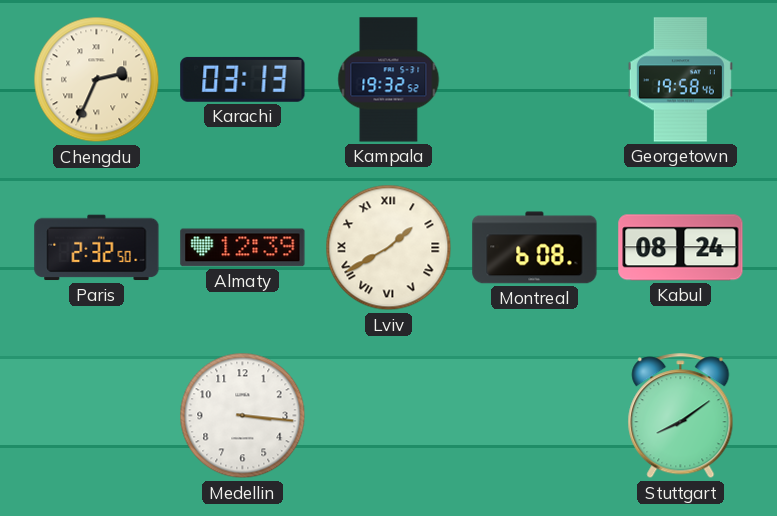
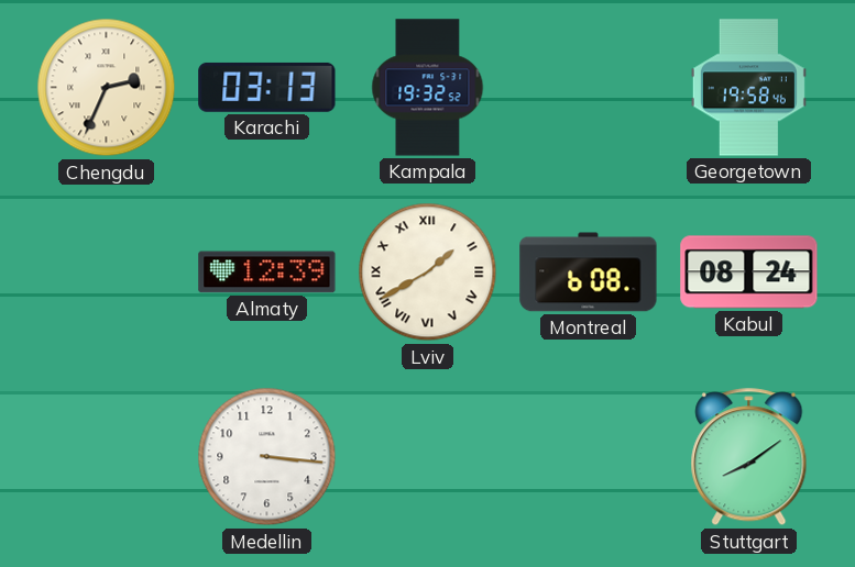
Paris: 2:32 -> none (97, 248)
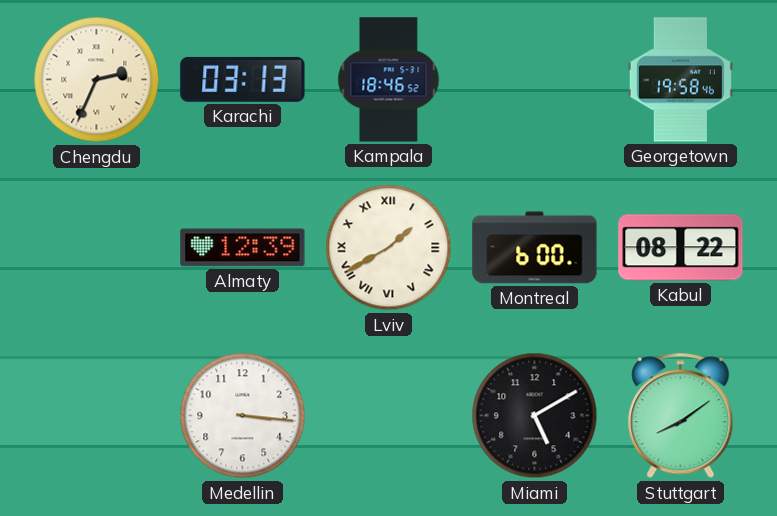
Kampala: 19:32 -> 18:46 (389, 80)
Montreal: 6:08 -> 6:00 (535, 248)
Kabul: 08:24 -> 08:22 (681, 248)
Miami: none -> 5:10 (535, 416)
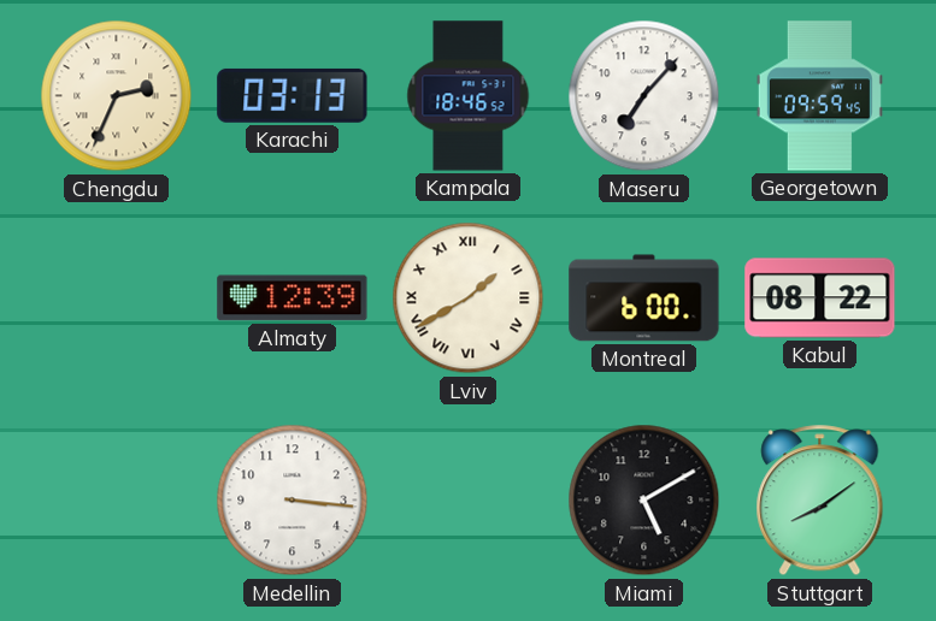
Maseru: none -> 7:07 (644, 96)
Georgetown: 19:58 -> 09:59 (819, 96)
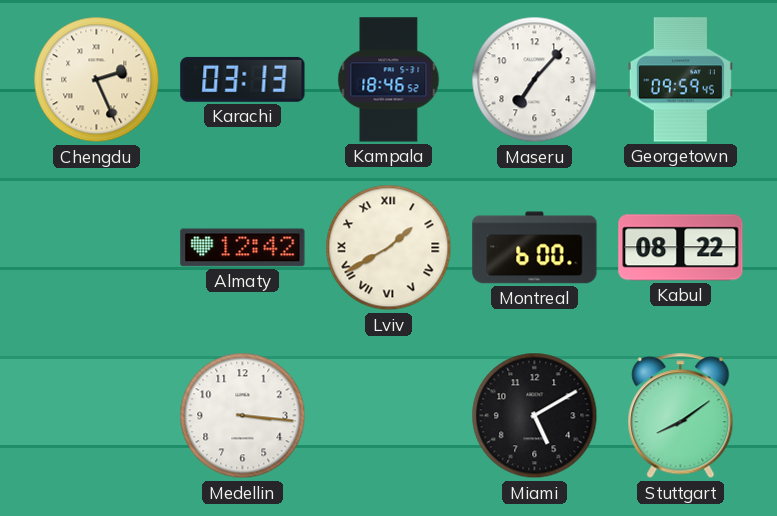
Chengdu: 2:34 -> 2:26 (97, 80)
Almaty: 12:39 -> 12:42 (243, 248)
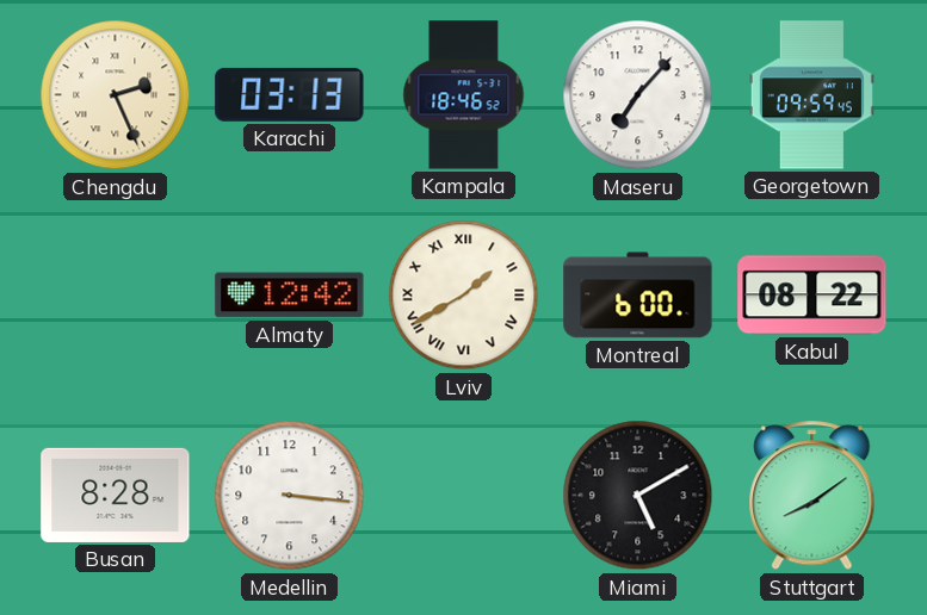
Busan: none -> 8:28 (116, 495)
